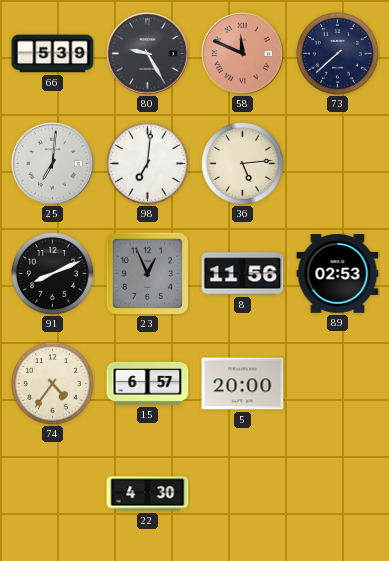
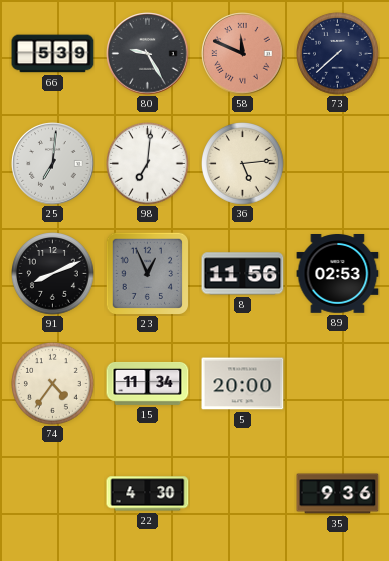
15: 6:57 -> 11:34 (148, 383)
35: none -> 9:36 (338, 494)
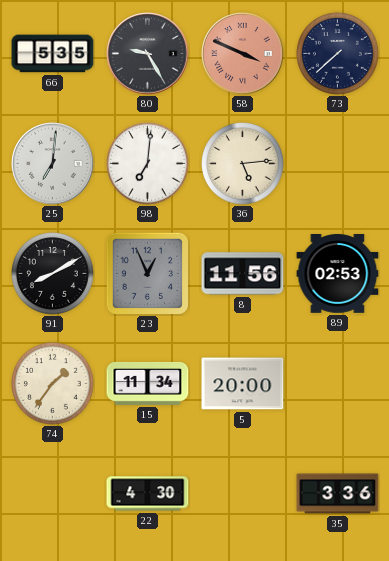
66: 5:39 -> 5:35 (53, 54)
58: 11:49 -> 3:49 (243, 54)
91: 8:11 -> 8:10 (53, 274)
74: 4:36 -> 1:36 (53, 384)
35: 9:36 -> 3:36 (338, 494)
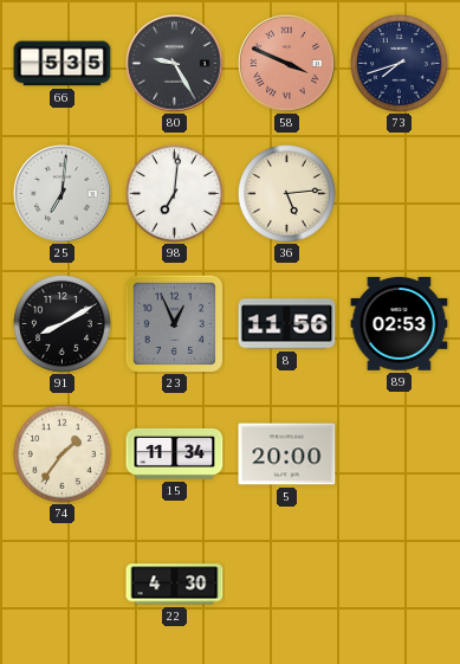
73: 7:38 -> 7:42 (400, 64)
35: 3:36 -> none (338, 494)
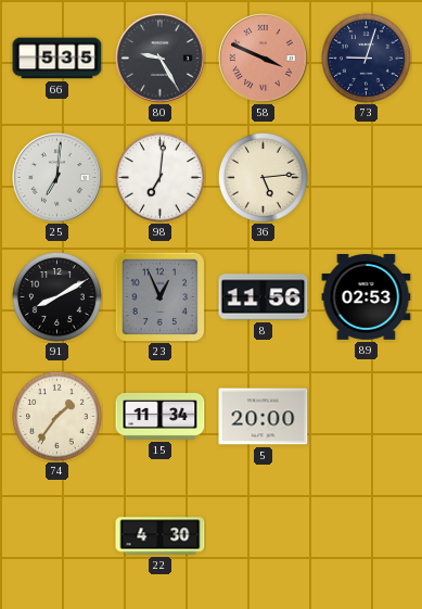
73: 7:42 -> 9:03 (367, 59)
